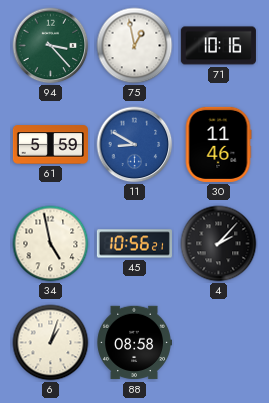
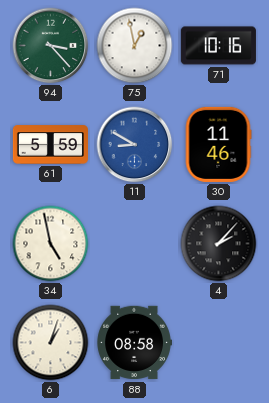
45: 10:56 -> none (134, 244)
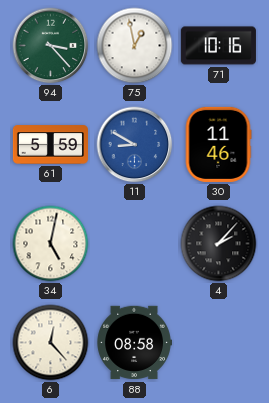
34: 4:58 -> 5:02 (51, 244)
6: 1:03 -> 12:23 (51, 343)
